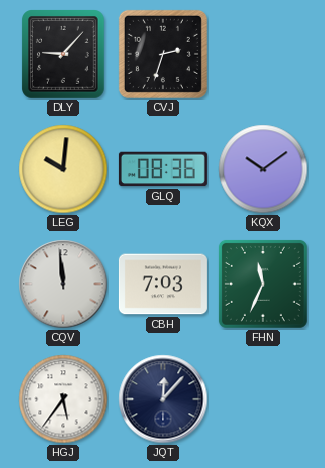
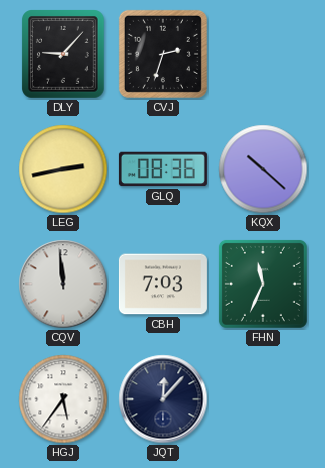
LEG: 10:01 -> 2:43 (63, 169)
KQX: 10:09 -> 10:22 (263, 169)
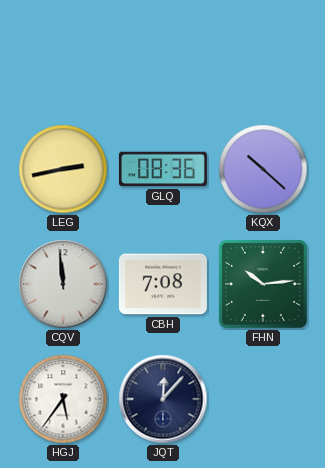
DLY: 9:07 -> none (64, 54)
CVJ: 2:33 -> none (163, 54)
CBH: 7:03 -> 7:08 (163, 284)
FHN: 11:34 -> 10:14 (263, 284)
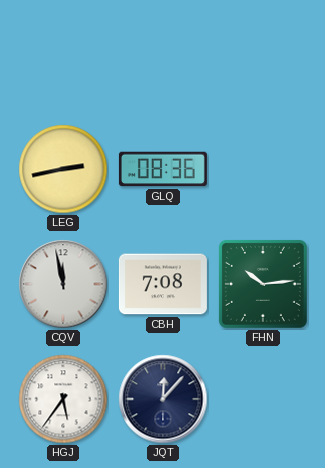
KQX: 10:22 -> none (263, 169)
CQV: 11:59 -> 11:58 (63, 284)
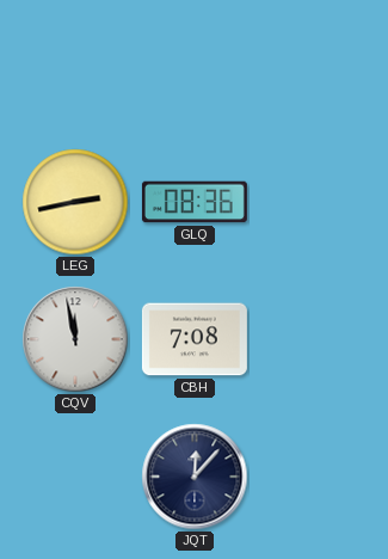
FHN: 10:14 -> none (263, 284)
HGJ: 5:36 -> none (63, 399)
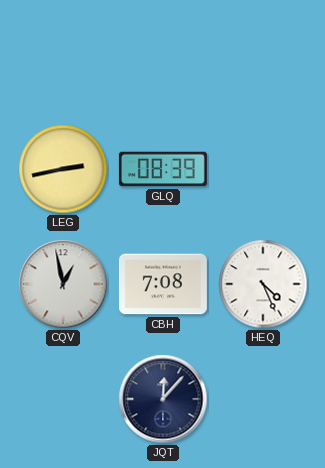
GLQ: 08:36 -> 08:39 (163, 169)
CQV: 11:58 -> 12:58 (63, 284)
HEQ: none -> 4:26 (263, 284)
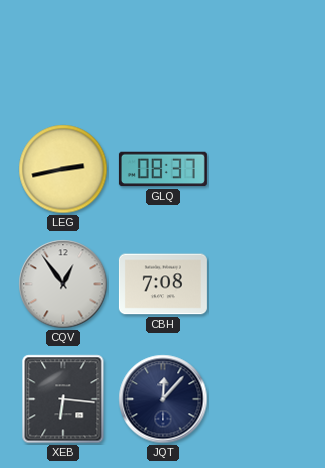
GLQ: 08:39 -> 08:37 (163, 169)
CQV: 12:58 -> 12:54 (63, 284)
HEQ: 4:26 -> none (263, 284)
XEB: none -> 6:16 (63, 399)
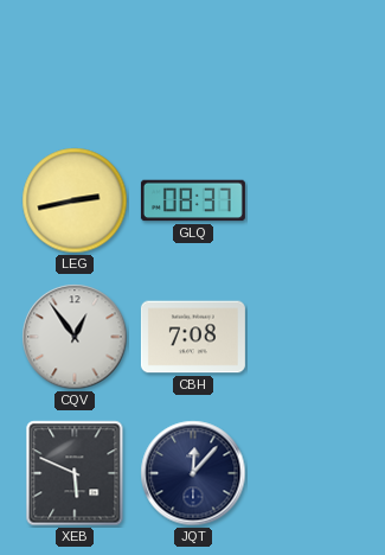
XEB: 6:16 -> 5:49 (75, 473)
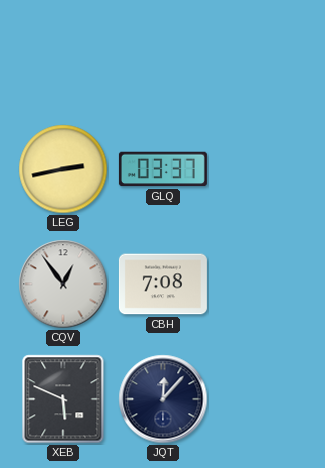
GLQ: 08:37 -> 03:37 (163, 169)
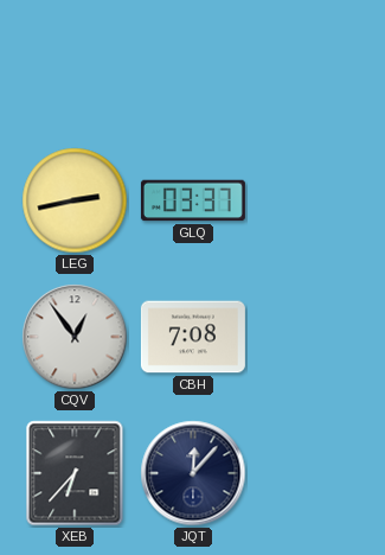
XEB: 5:49 -> 6:37 (75, 473)
